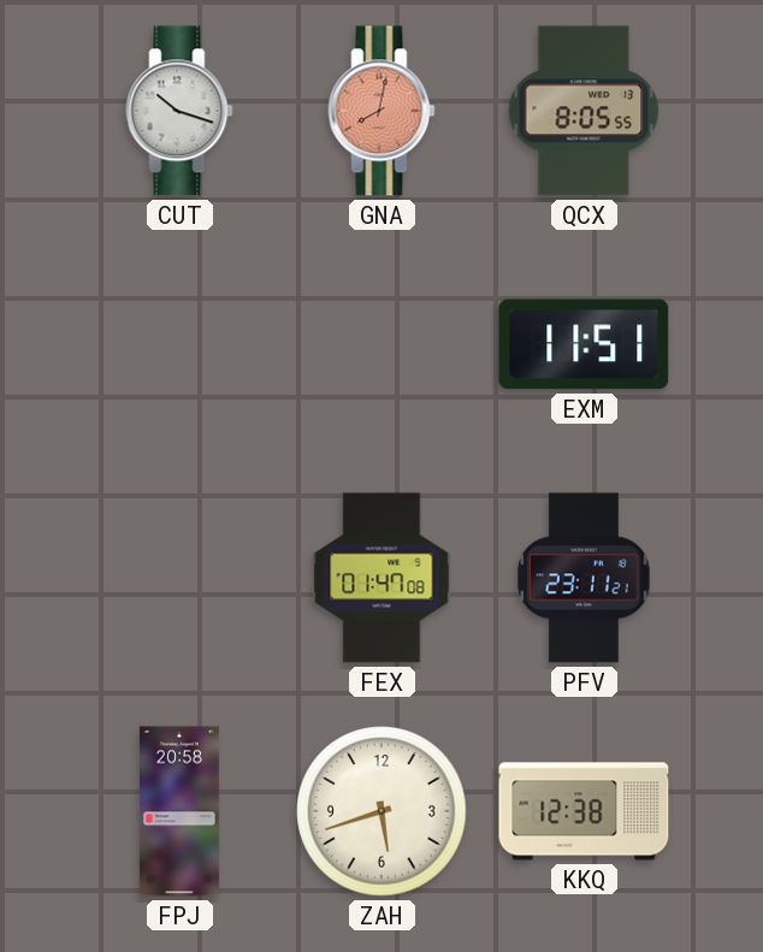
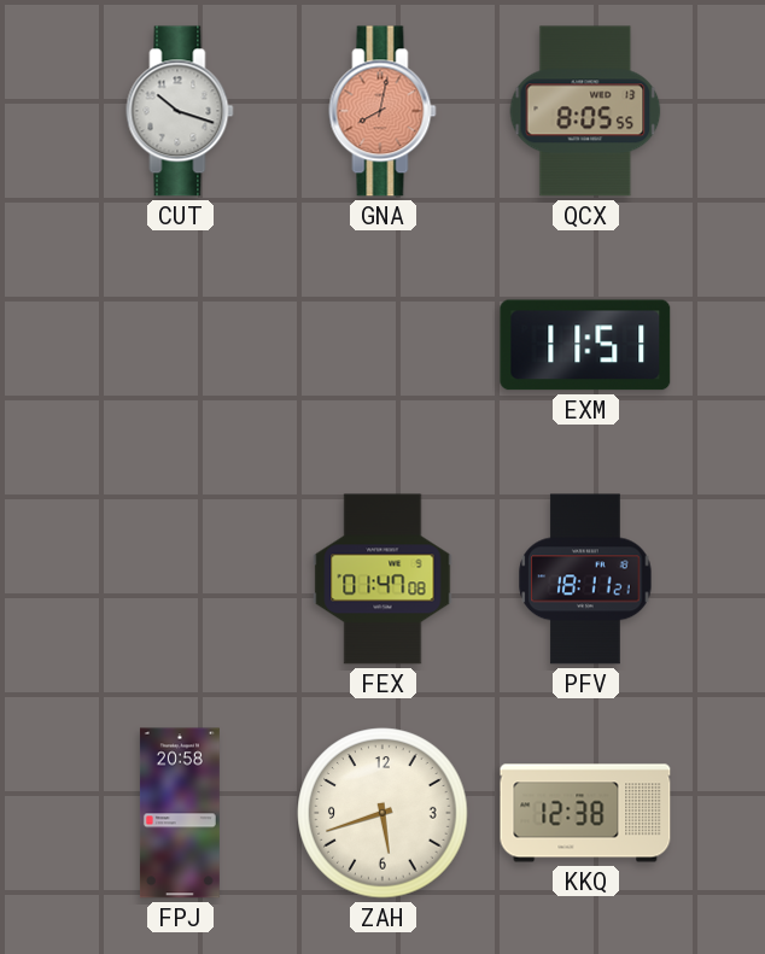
PFV: 23:11 -> 18:11 (585, 579)
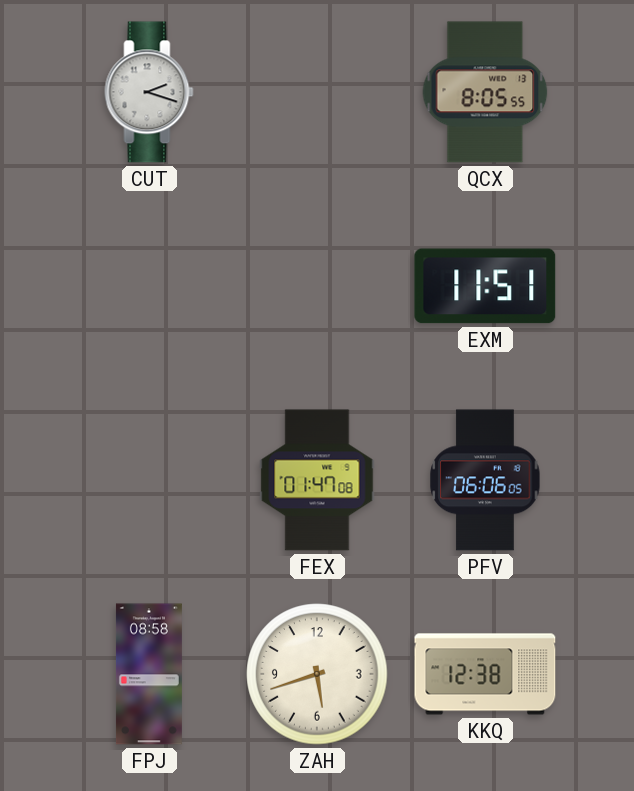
CUT: 10:18 -> 2:18 (149, 92)
GNA: 8:02 -> none (382, 111)
PFV: 18:11 -> 06:06 (485, 480)
FPJ: 20:58 -> 08:58 (149, 674)
